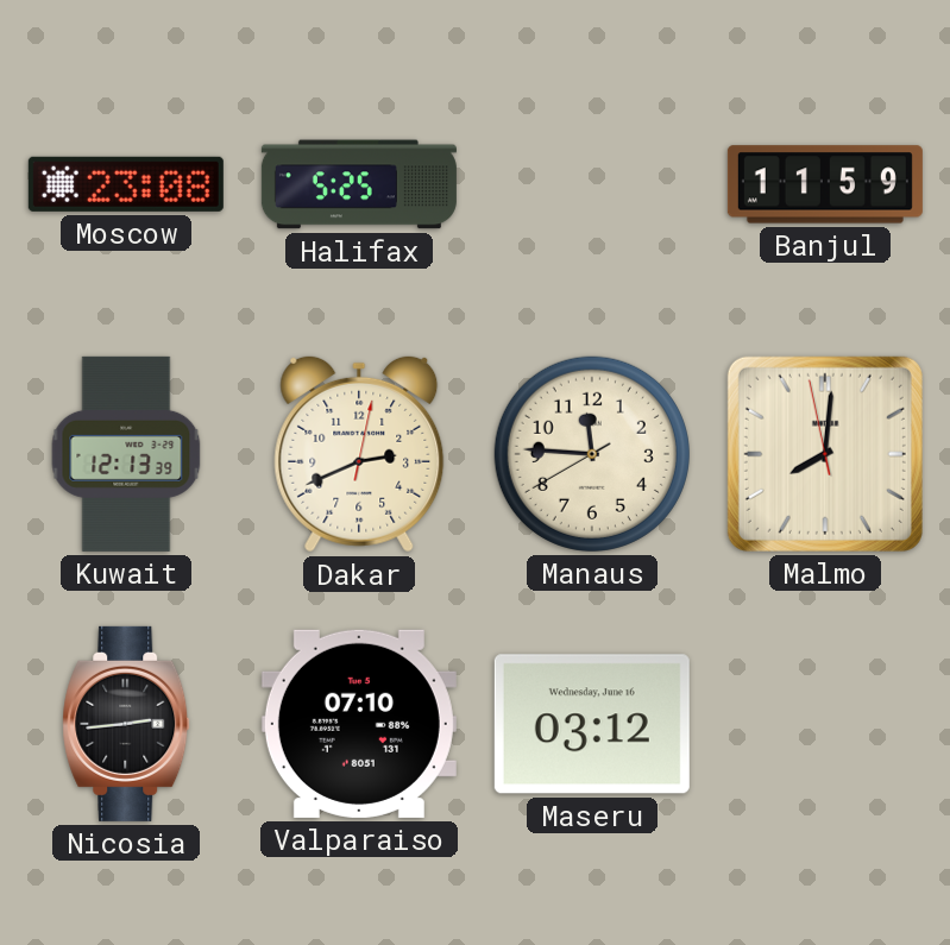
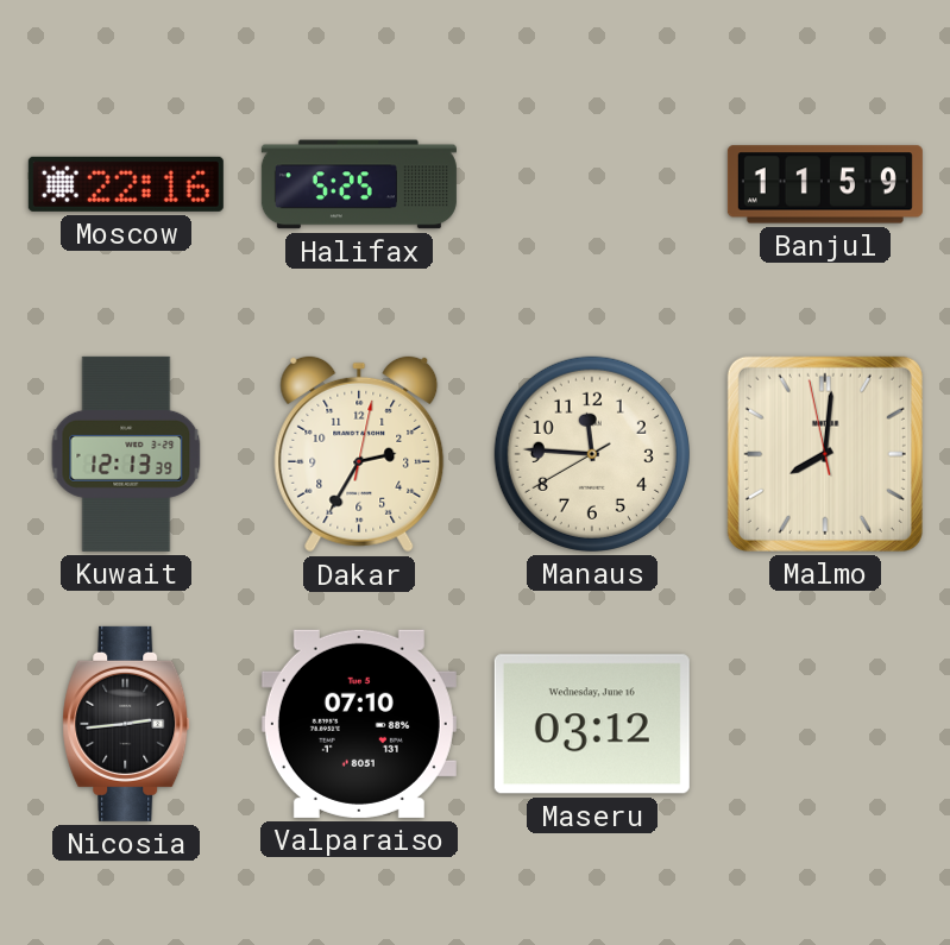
Moscow: 23:08 -> 22:16 (126, 184)
Dakar: 2:41 -> 2:35 (359, 454)
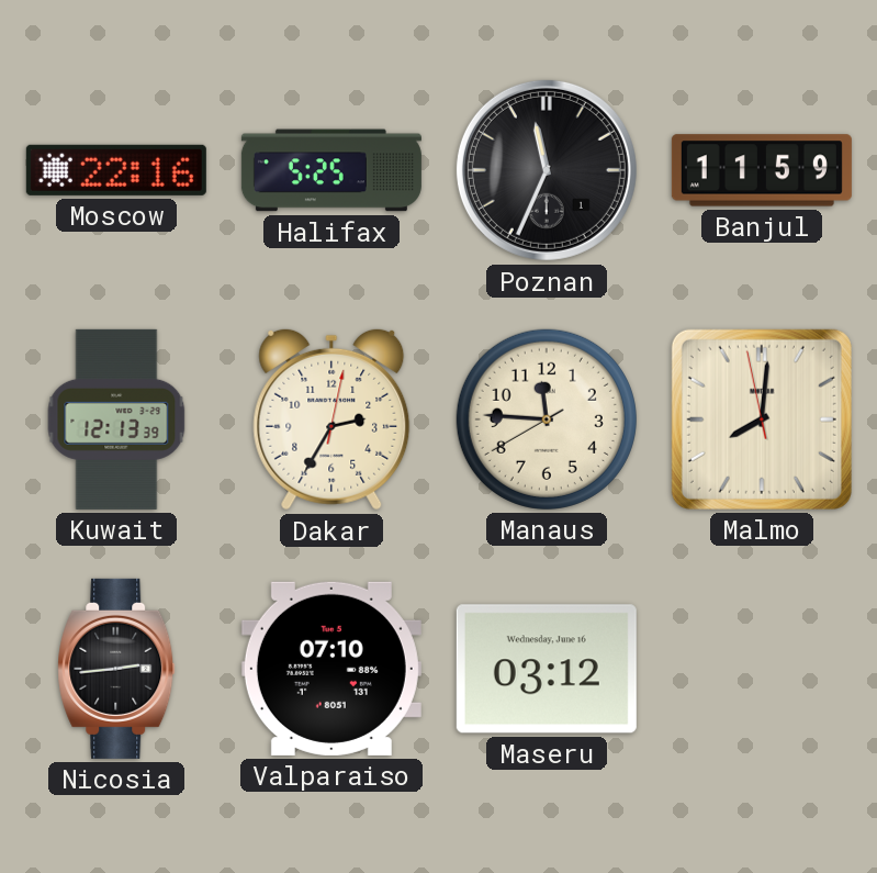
Poznan: none -> 11:34 (547, 170)
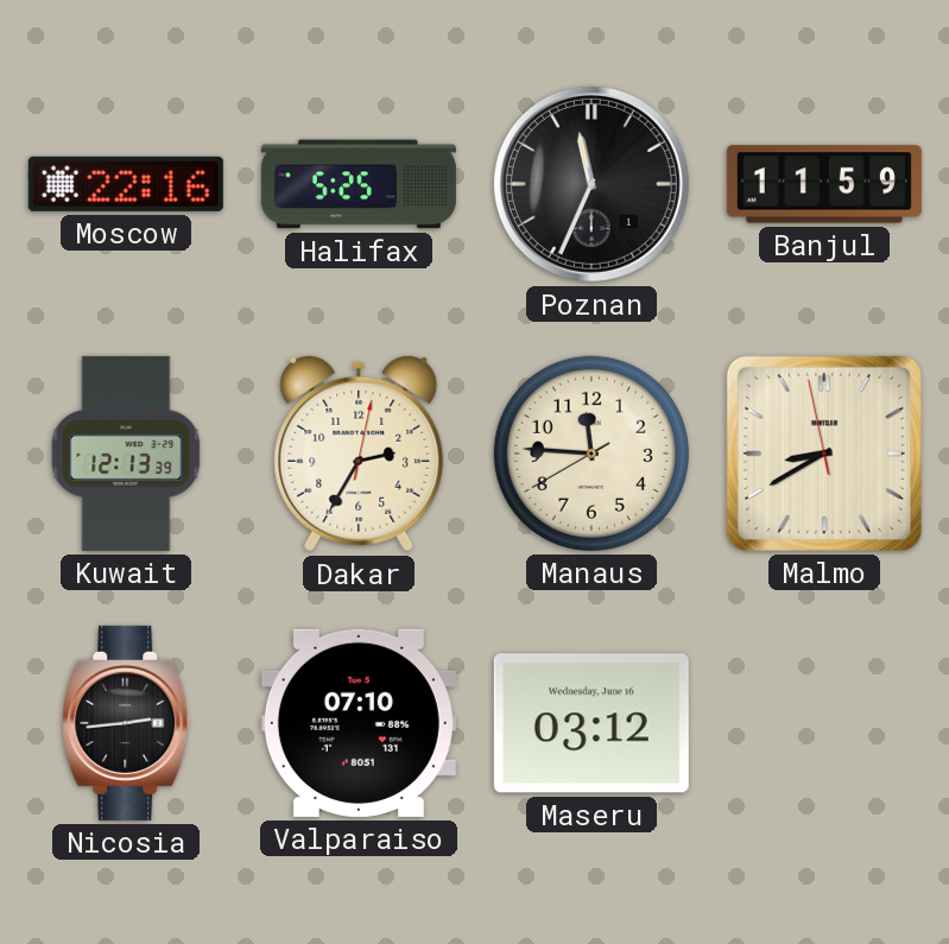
Malmo: 8:00 -> 8:39 (824, 454)
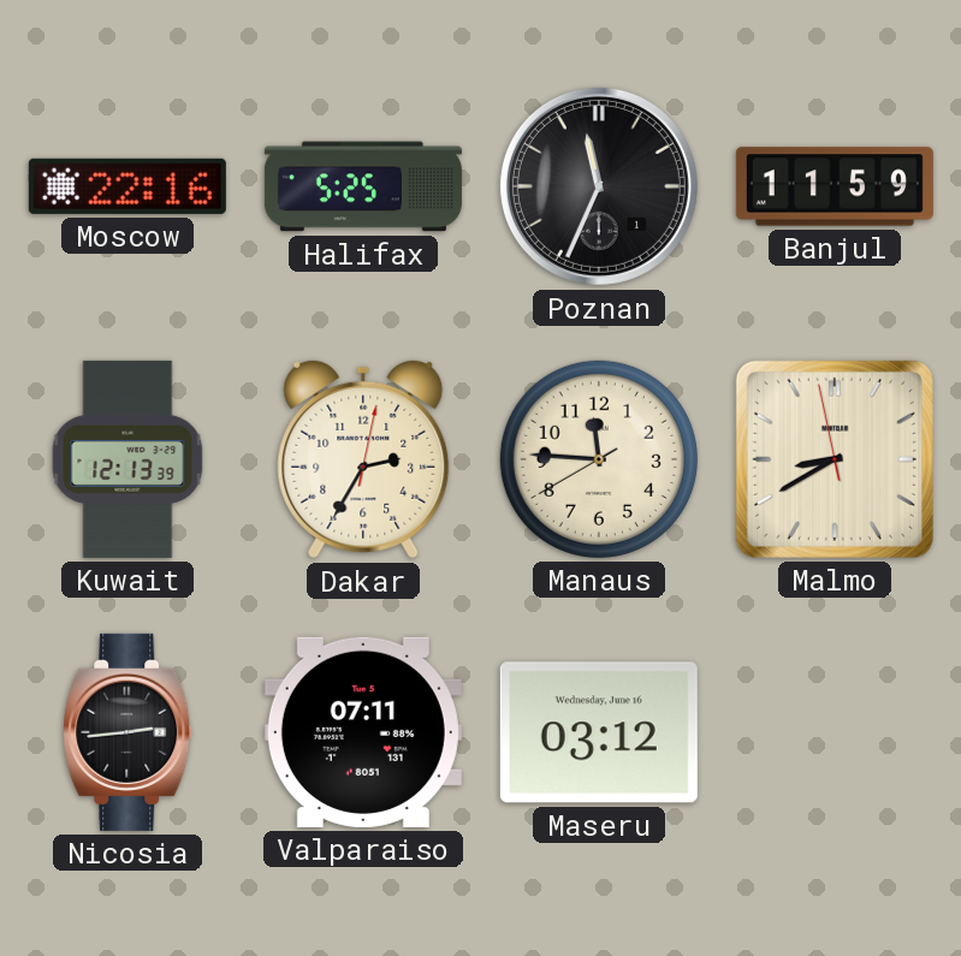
Valparaiso: 07:10 -> 07:11 (363, 732)
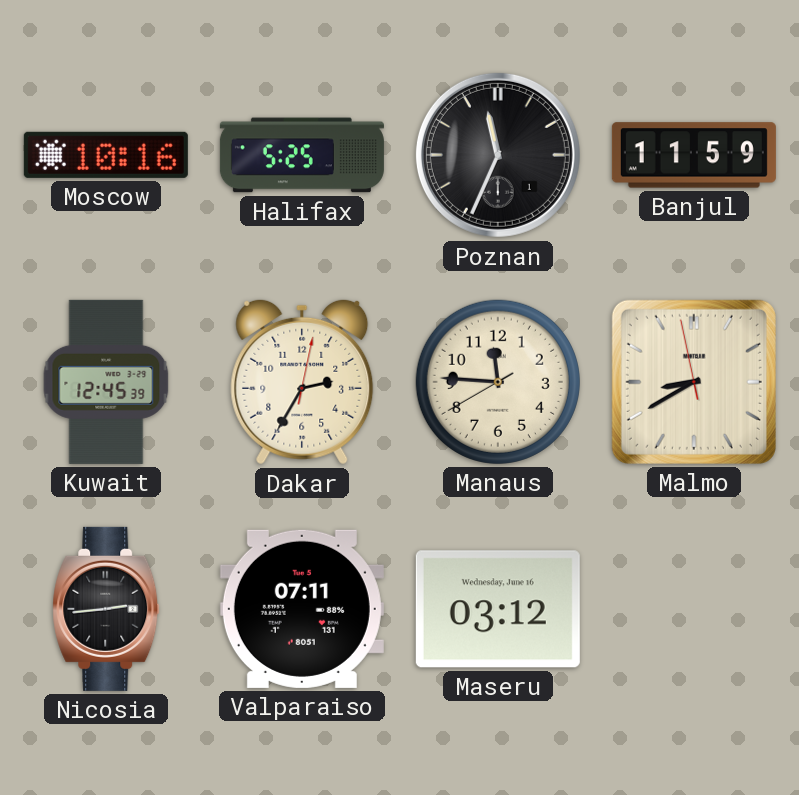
Moscow: 22:16 -> 10:16 (106, 155)
Kuwait: 12:13 -> 12:45 (106, 382)
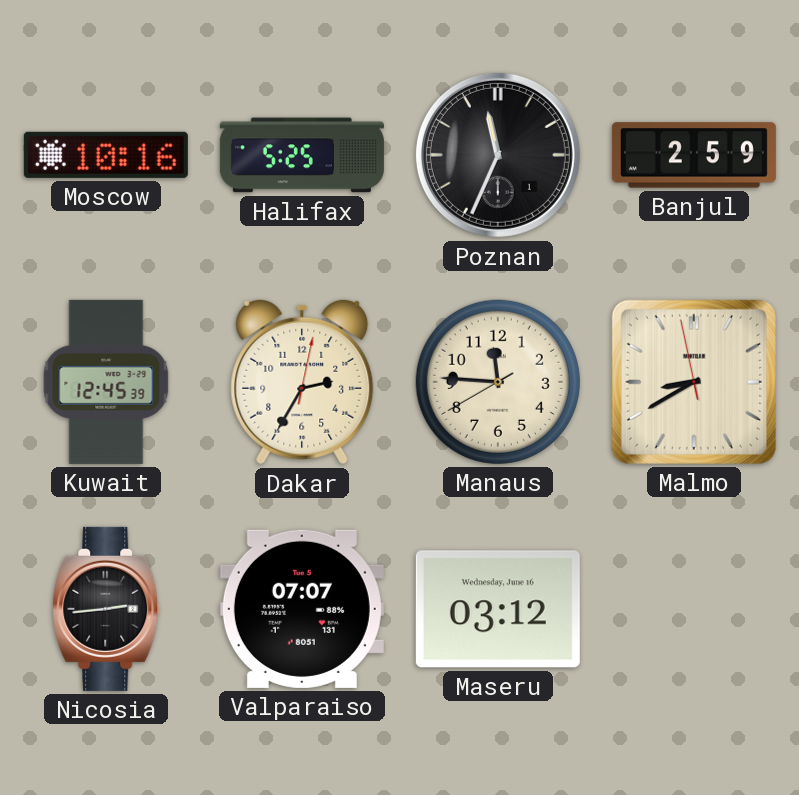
Banjul: 11:59 -> 2:59 (694, 155)
Valparaiso: 07:11 -> 07:07 (302, 609)
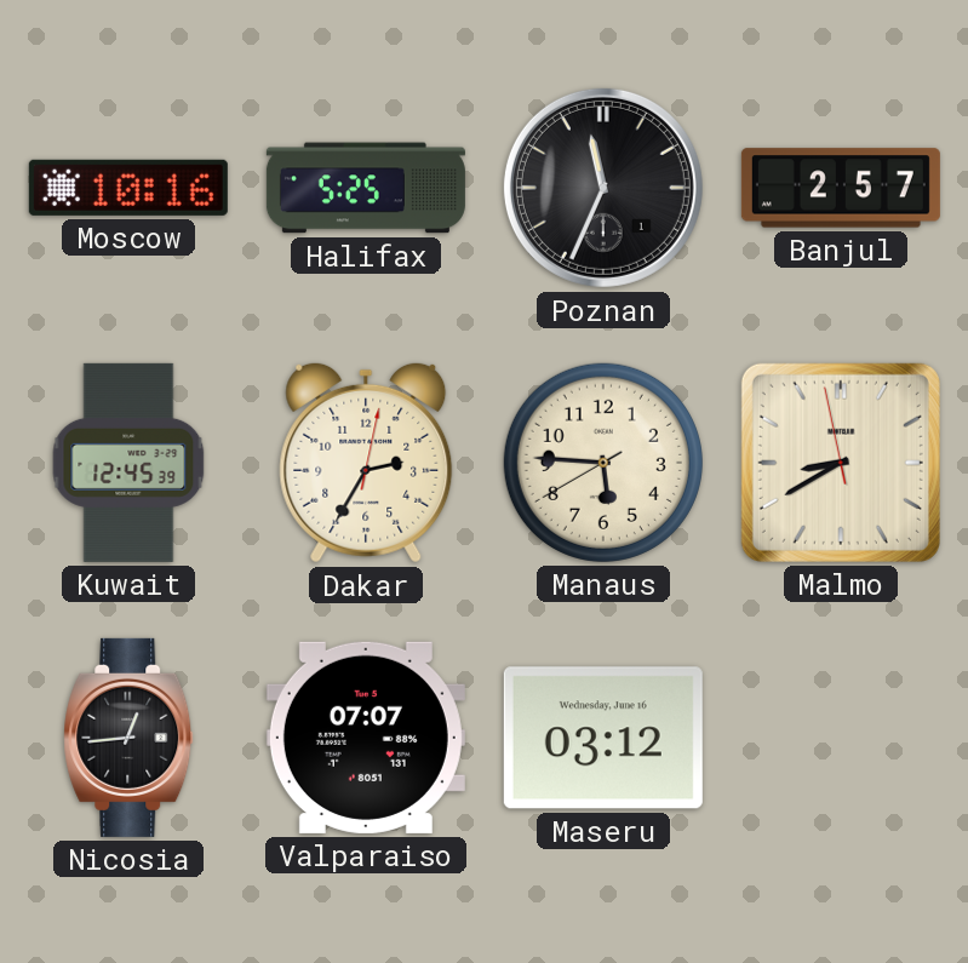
Banjul: 2:59 -> 2:57 (841, 188)
Manaus: 11:45 -> 5:45 (603, 463)
Nicosia: 2:44 -> 12:44 (128, 738)
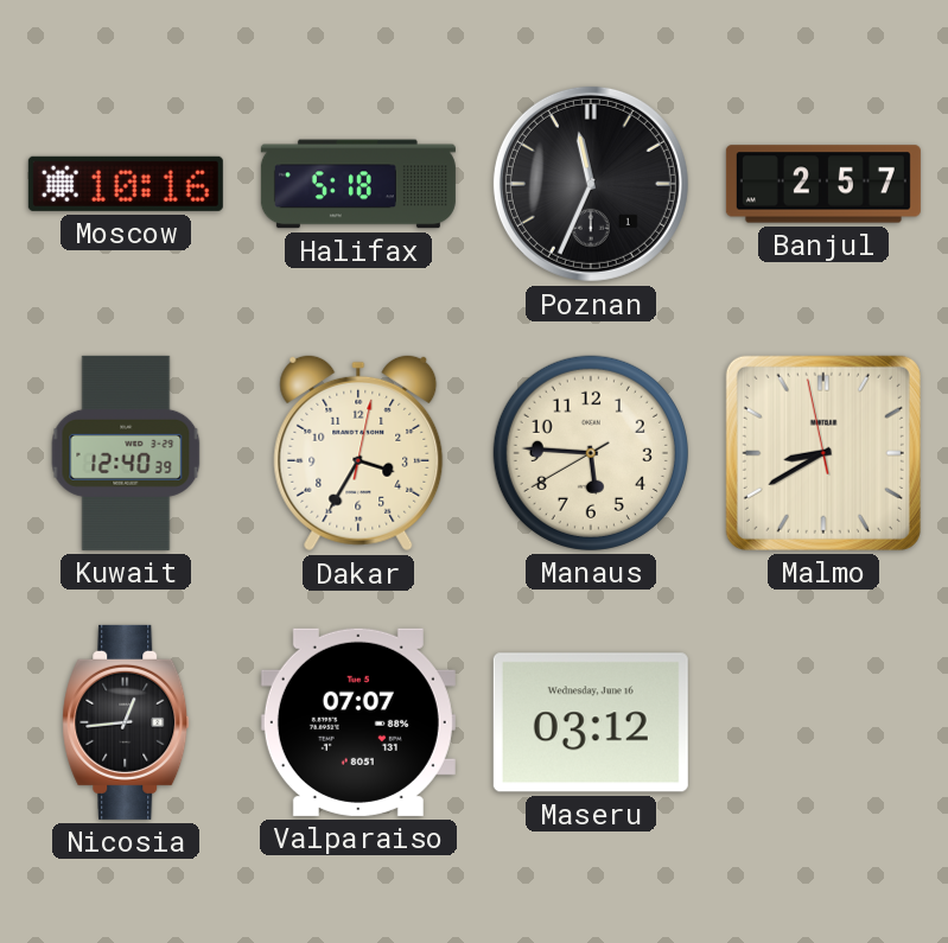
Halifax: 5:25 -> 5:18 (358, 184)
Kuwait: 12:45 -> 12:40 (126, 453)
Dakar: 2:35 -> 3:35 (358, 453)
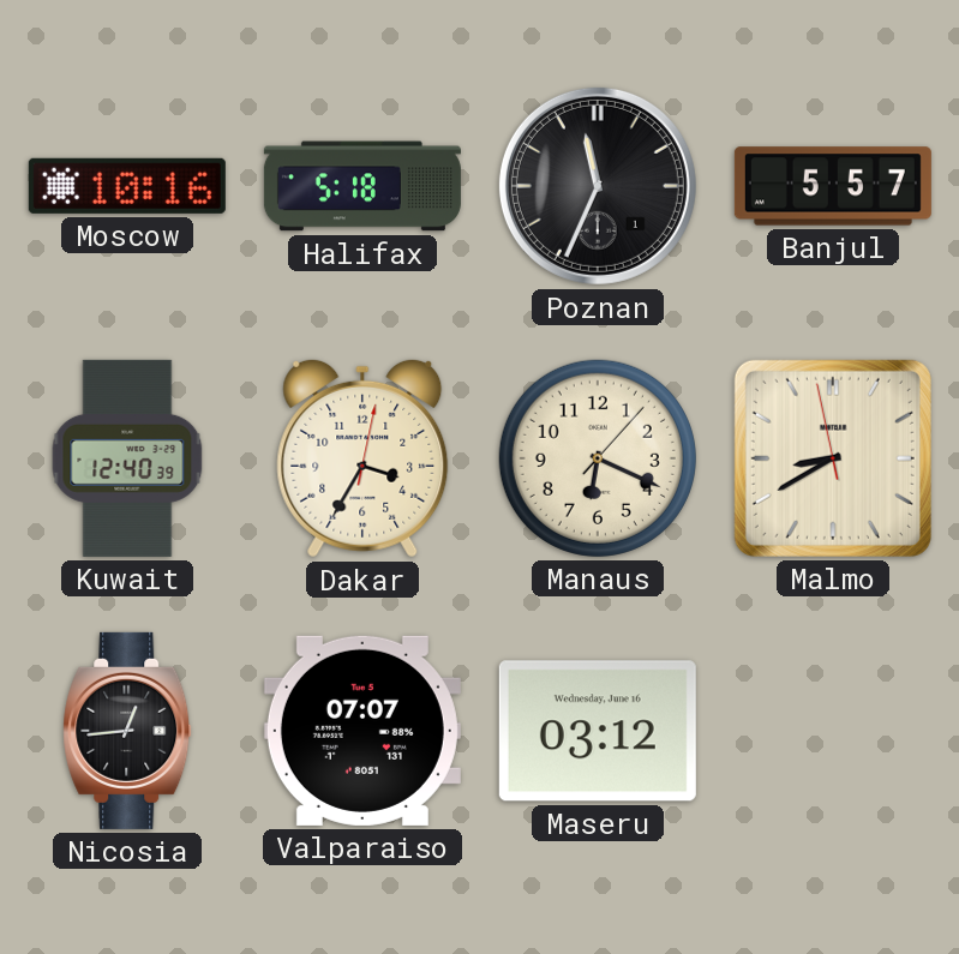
Banjul: 2:57 -> 5:57 (833, 186)
Manaus: 5:45 -> 6:19 (598, 458)
